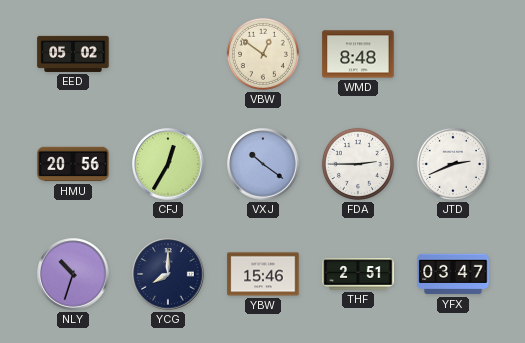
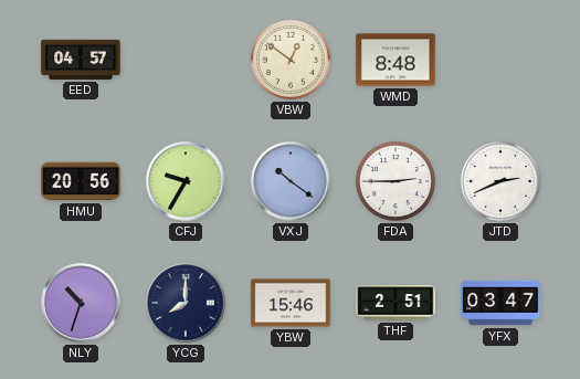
EED: 05:02 -> 04:57 (81, 60)
CFJ: 12:35 -> 9:35 (186, 181)
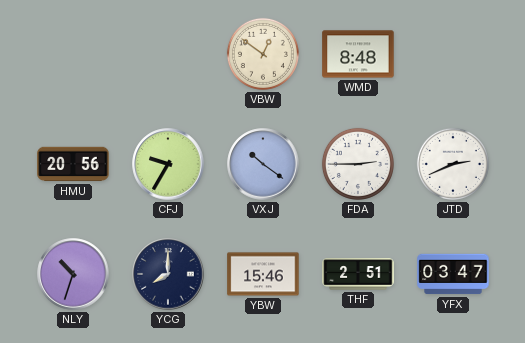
EED: 04:57 -> none (81, 60)
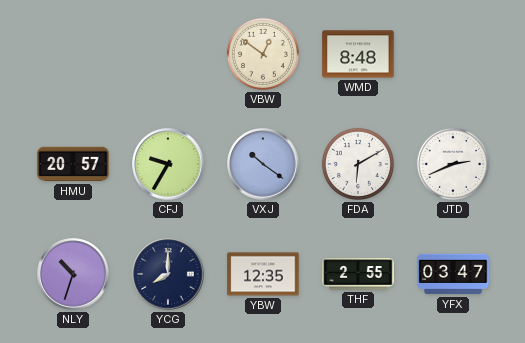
HMU: 20:56 -> 20:57 (73, 164)
FDA: 2:45 -> 6:10 (358, 164)
YBW: 15:46 -> 12:35 (263, 274)
THF: 2:51 -> 2:55 (358, 274)
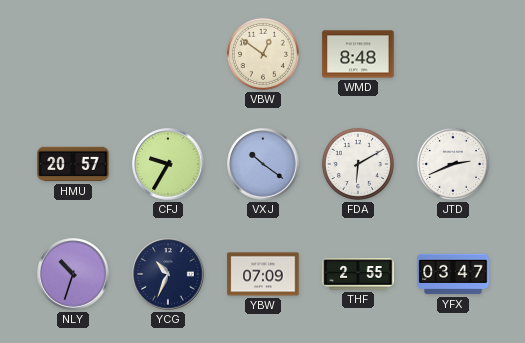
YCG: 8:00 -> 10:34 (168, 274)
YBW: 12:35 -> 07:09 (263, 274)
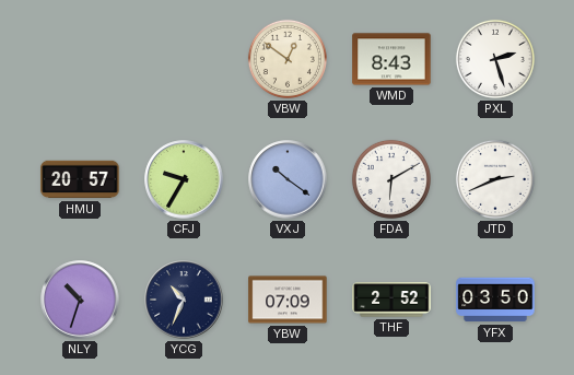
WMD: 8:48 -> 8:43 (391, 59)
PXL: none -> 2:27 (495, 59)
THF: 2:55 -> 2:52 (391, 300)
YFX: 03:47 -> 03:50 (495, 300)
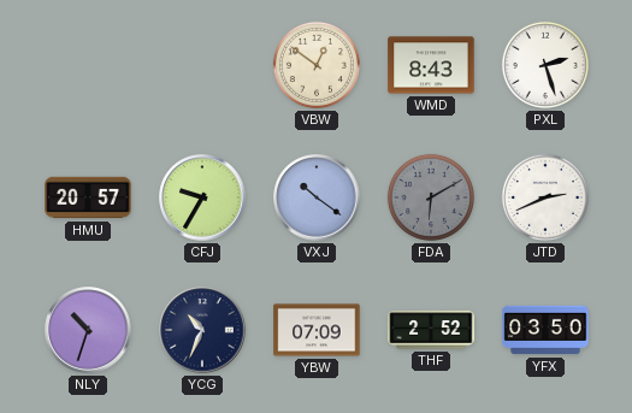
FDA dial: white -> grey (431, 197)
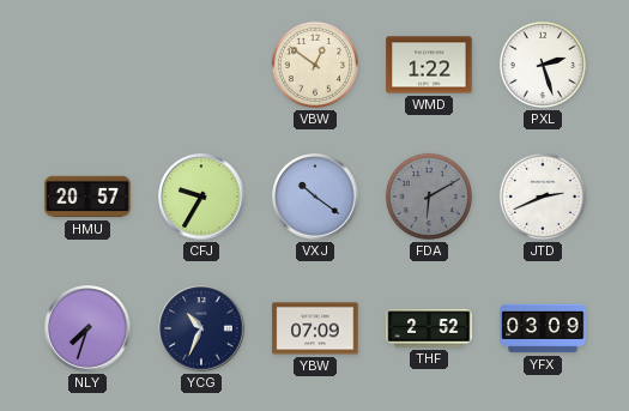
WMD: 8:43 -> 1:22 (429, 65)
NLY: 10:33 -> 7:33 (87, 328)
YFX: 03:50 -> 03:09 (543, 328)
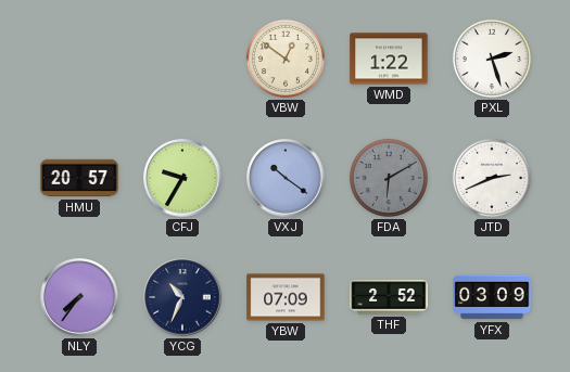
NLY: 7:33 -> 7:36 (79, 297)
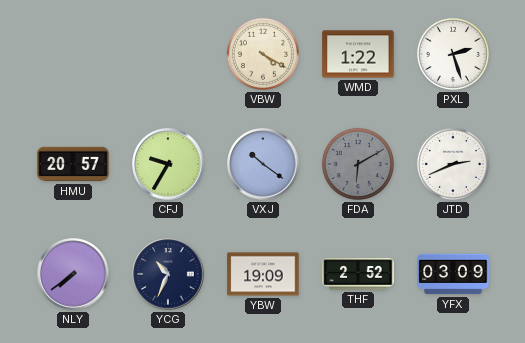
VBW: 12:51 -> 4:20 (263, 54)
NLY: 7:36 -> 7:39 (73, 274)
YBW: 07:09 -> 19:09 (263, 274)
